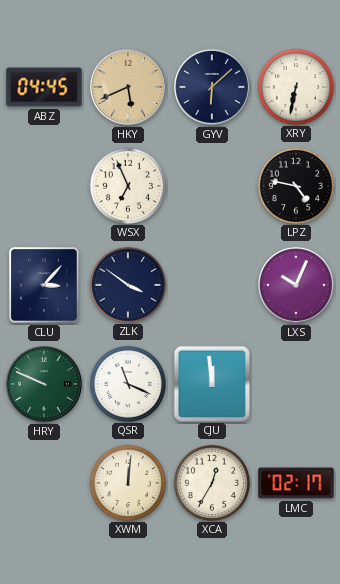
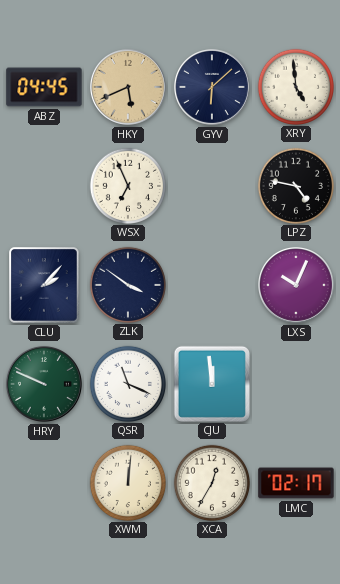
XRY: 6:32 -> 4:59 (295, 86)
CLU: 3:07 -> 2:07 (44, 285)
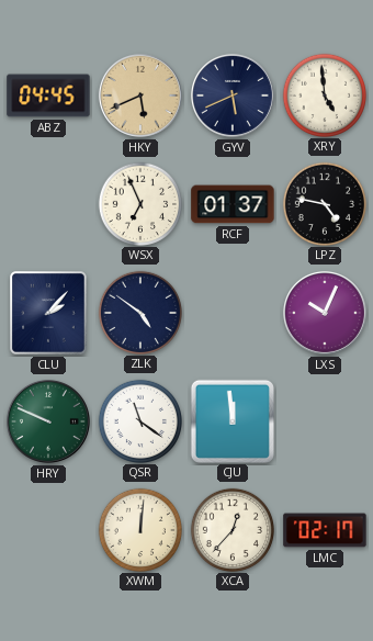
GYV: 6:08 -> 5:41 (233, 95)
RCF: none -> 01:37 (233, 204)
ZLK: 3:51 -> 4:51 (139, 312)
QSR: 11:19 -> 11:21 (139, 420)
XCA: 12:35 -> 12:37 (231, 529)
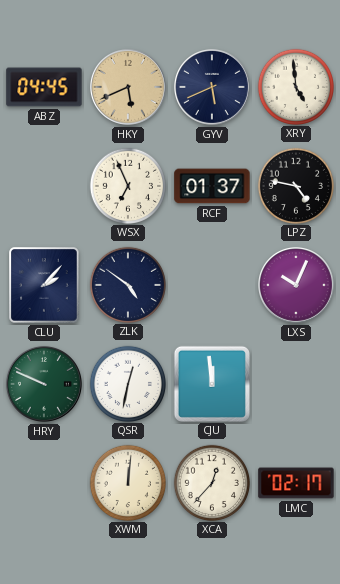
QSR: 11:21 -> 12:32 (127, 383)
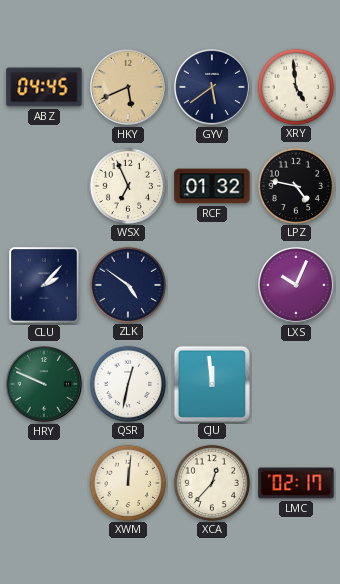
GYV: 5:41 -> 5:39 (212, 87)
RCF: 01:37 -> 01:32 (212, 186)
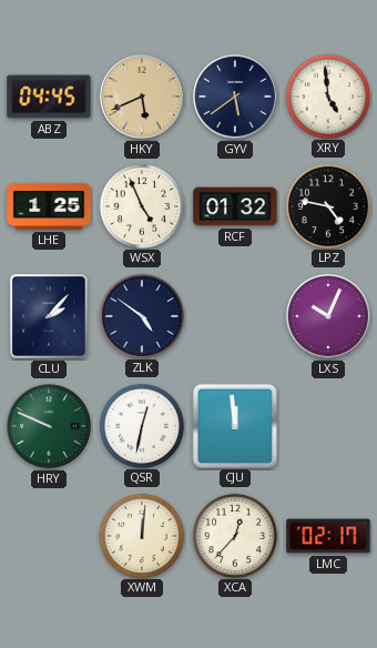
LHE: none -> 1:25 (49, 206)
WSX: 6:56 -> 4:56 (141, 205)
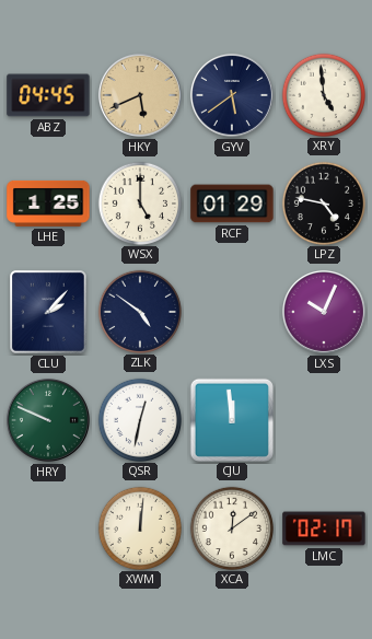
WSX: 4:56 -> 5:00 (139, 202)
RCF: 01:32 -> 01:29 (232, 204)
XCA: 12:37 -> 12:09 (231, 527)
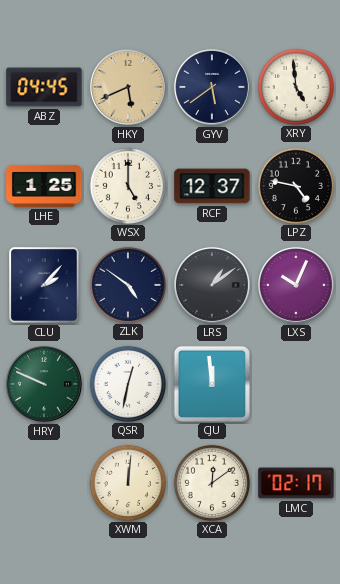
RCF: 01:29 -> 12:37 (212, 186)
LRS: none -> 1:09 (212, 285)
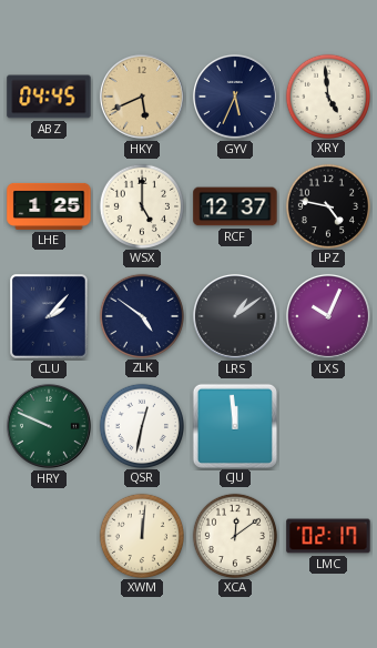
GYV: 5:39 -> 5:34 (235, 97)
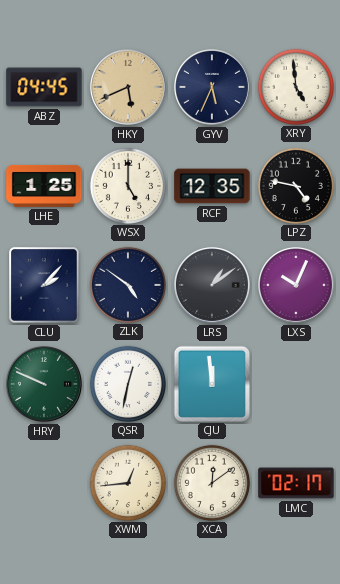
RCF: 12:37 -> 12:35 (212, 186)
XWM: 12:01 -> 12:44 (127, 482)
